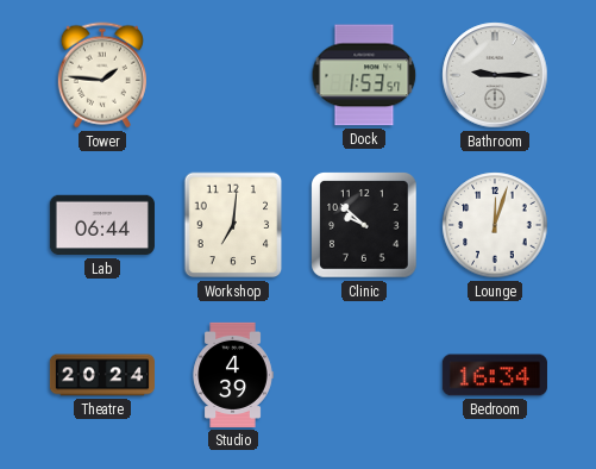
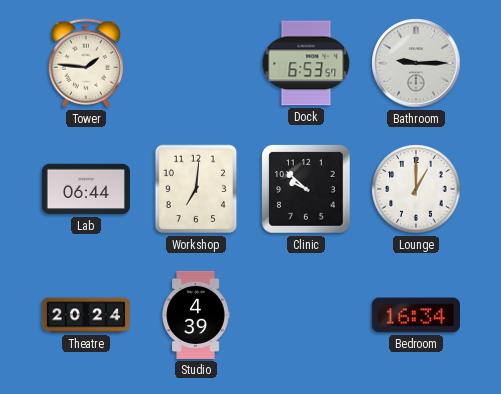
Dock: 1:53 -> 6:53 (306, 63)
Lounge: 12:03 -> 1:00 (416, 189)
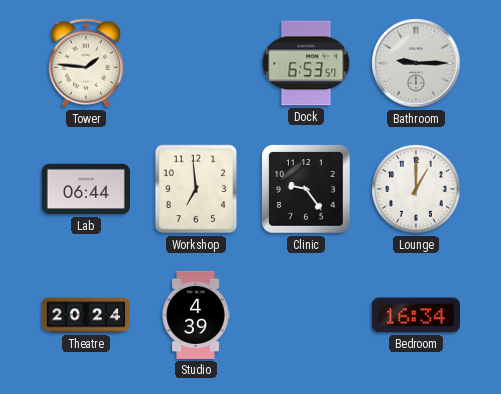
Workshop: 7:01 -> 6:59 (196, 189)
Clinic: 9:52 -> 9:24 (307, 189)
